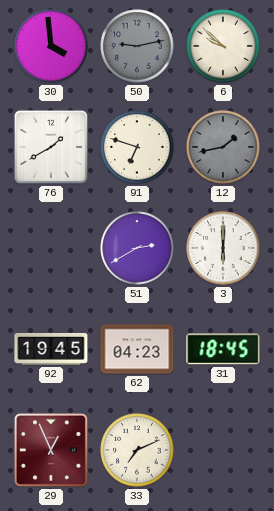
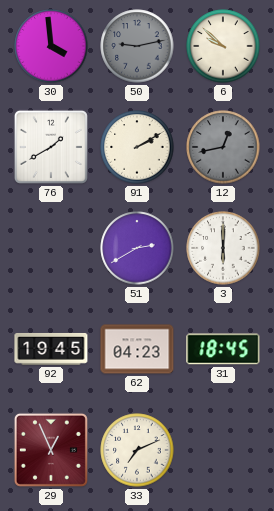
91: 6:48 -> 2:10 (137, 147)
12: 1:43 -> 12:43 (223, 147)
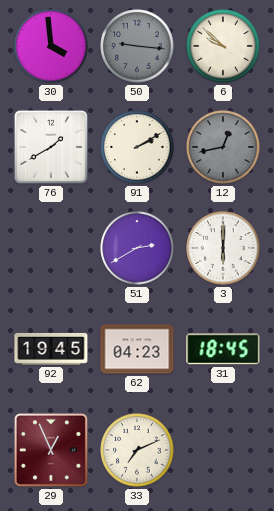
50: 9:13 -> 9:16 (137, 46)
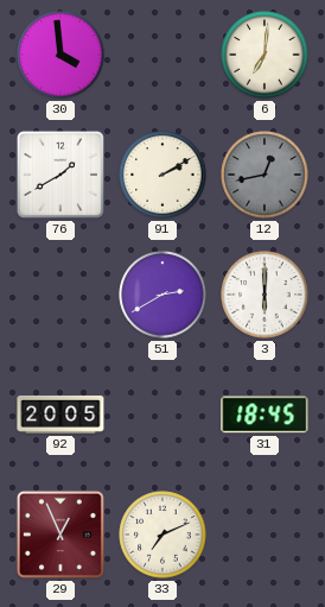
50: 9:16 -> none (137, 46)
6: 9:52 -> 7:01 (265, 55)
92: 19:45 -> 20:05 (60, 415)
62: 04:23 -> none (137, 349)
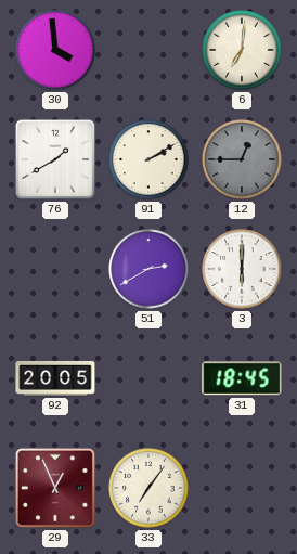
12: 12:43 -> 12:45 (242, 159)
33: 7:11 -> 7:06 (148, 488)
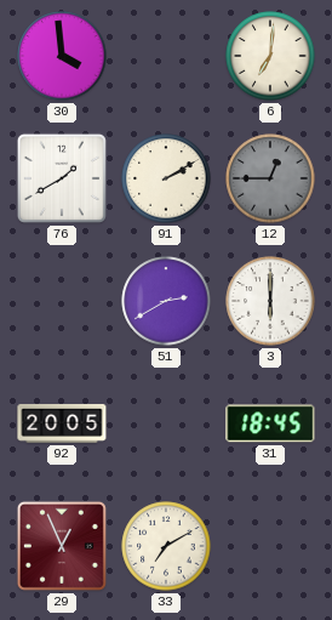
33: 7:06 -> 7:10 (166, 546)
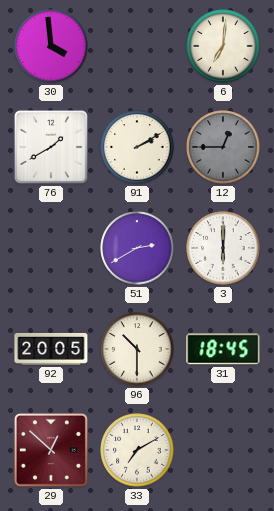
96: none -> 10:30 (137, 349)
29: 12:56 -> 12:52 (51, 450)
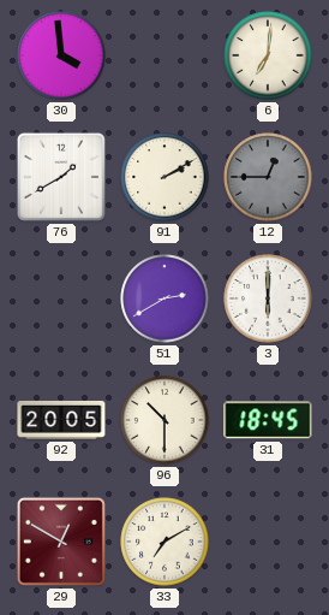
29: 12:52 -> 12:50 (61, 542)
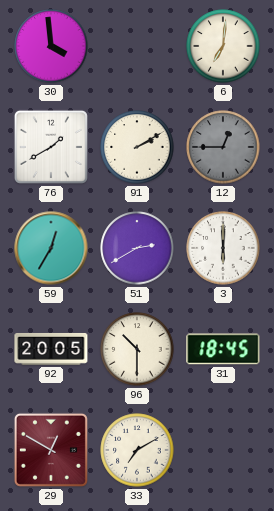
59: none -> 12:35 (51, 248)
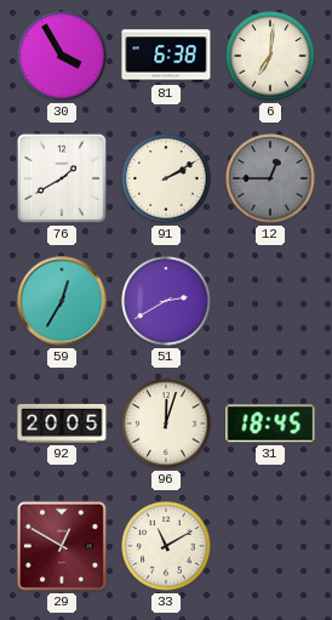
30: 3:59 -> 3:55 (62, 56)
81: none -> 6:38 (166, 56)
3: 6:00 -> none (223, 248)
96: 10:30 -> 12:03 (166, 423)
33: 7:10 -> 11:10 (166, 546)
